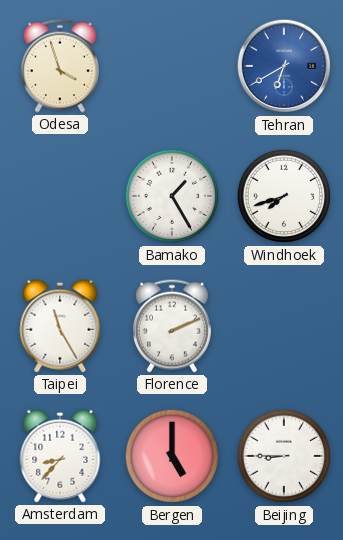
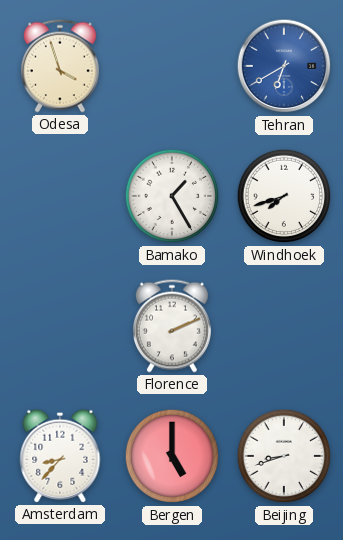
Taipei: 11:25 -> none (60, 326)
Beijing: 8:45 -> 8:42 (284, 456)
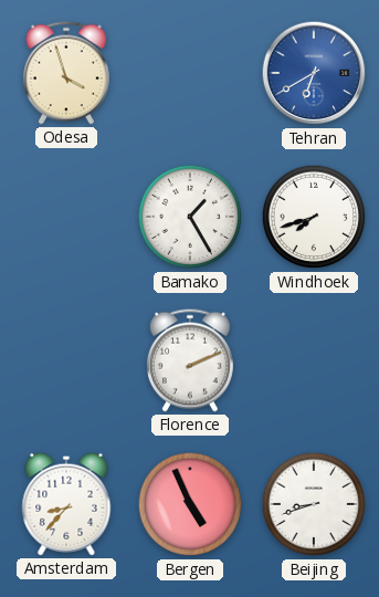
Bergen: 5:00 -> 4:56 (190, 504)
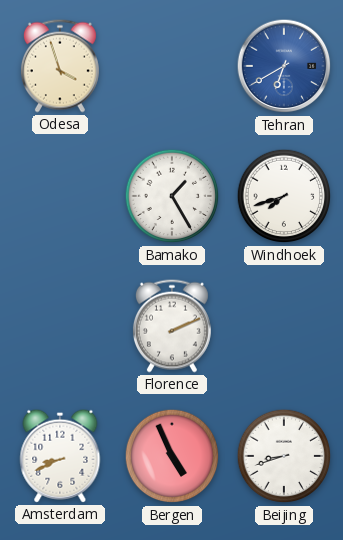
Amsterdam: 8:37 -> 8:41 (60, 456)
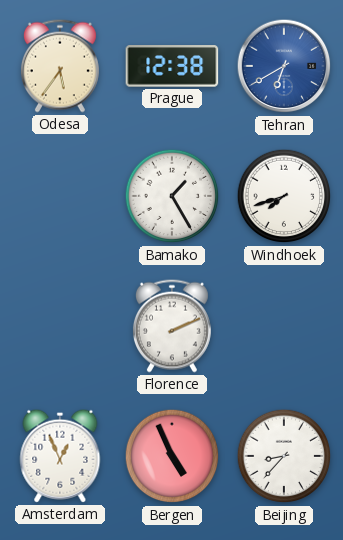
Odesa: 3:57 -> 5:36 (60, 66)
Prague: none -> 12:38 (172, 66)
Amsterdam: 8:41 -> 12:56 (60, 456)
Beijing: 8:42 -> 8:37 (284, 456)
